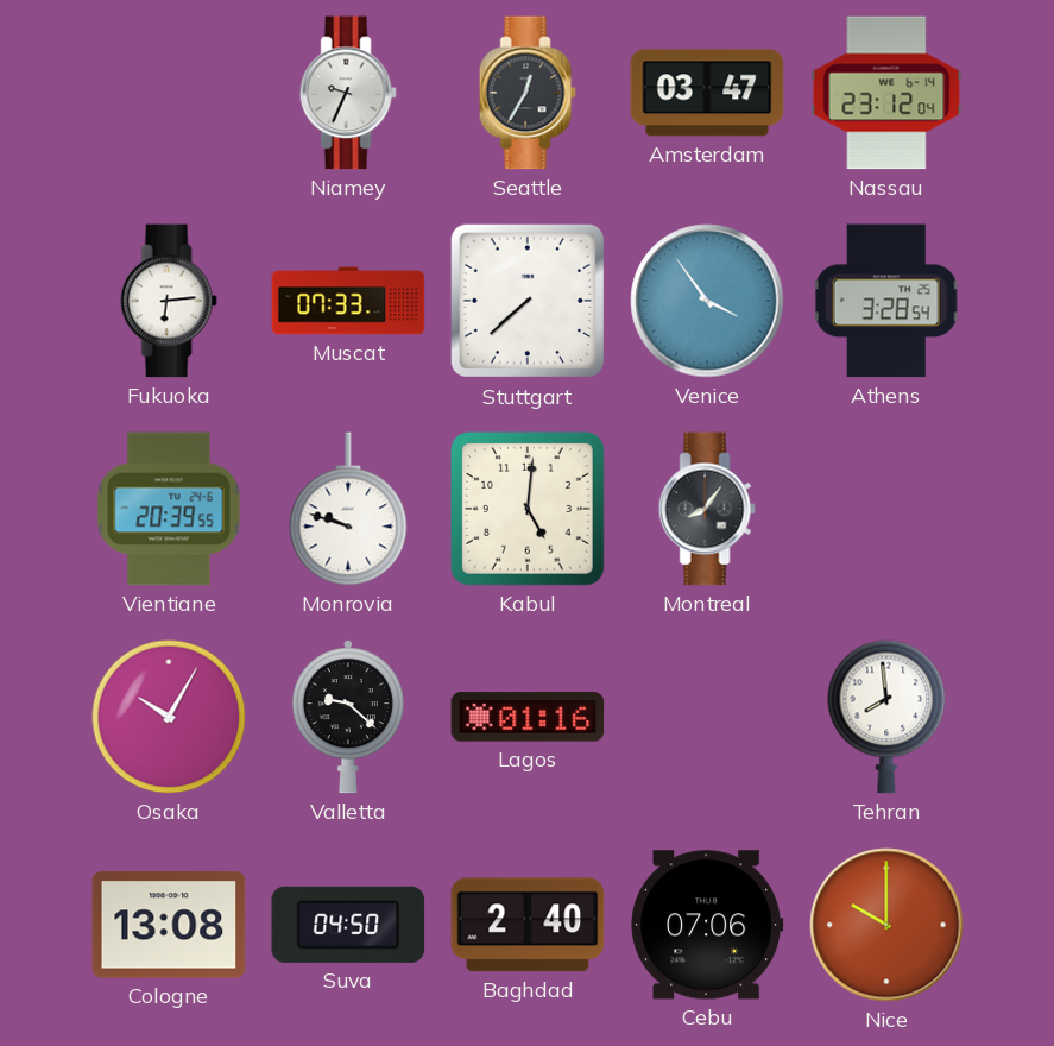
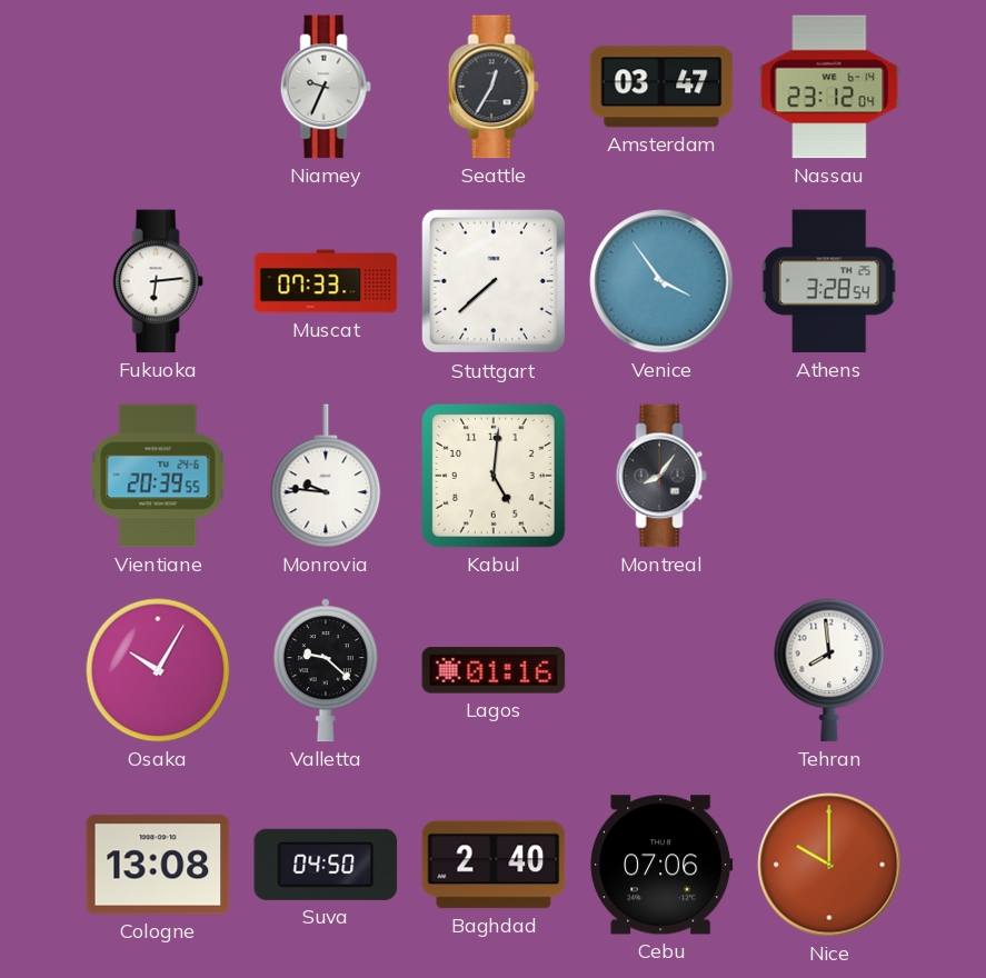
Monrovia: 9:48 -> 9:46 (326, 476)
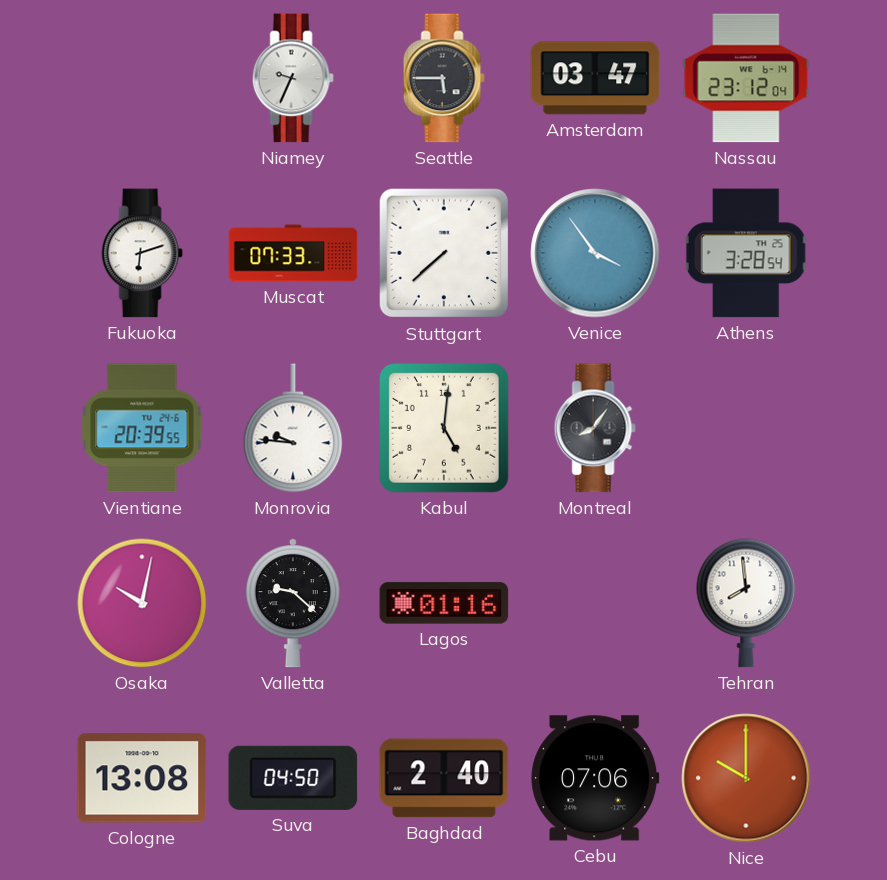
Seattle: 12:35 -> 5:45 (444, 78)
Fukuoka: 6:14 -> 6:12 (142, 253)
Osaka: 10:05 -> 10:02 (142, 603)
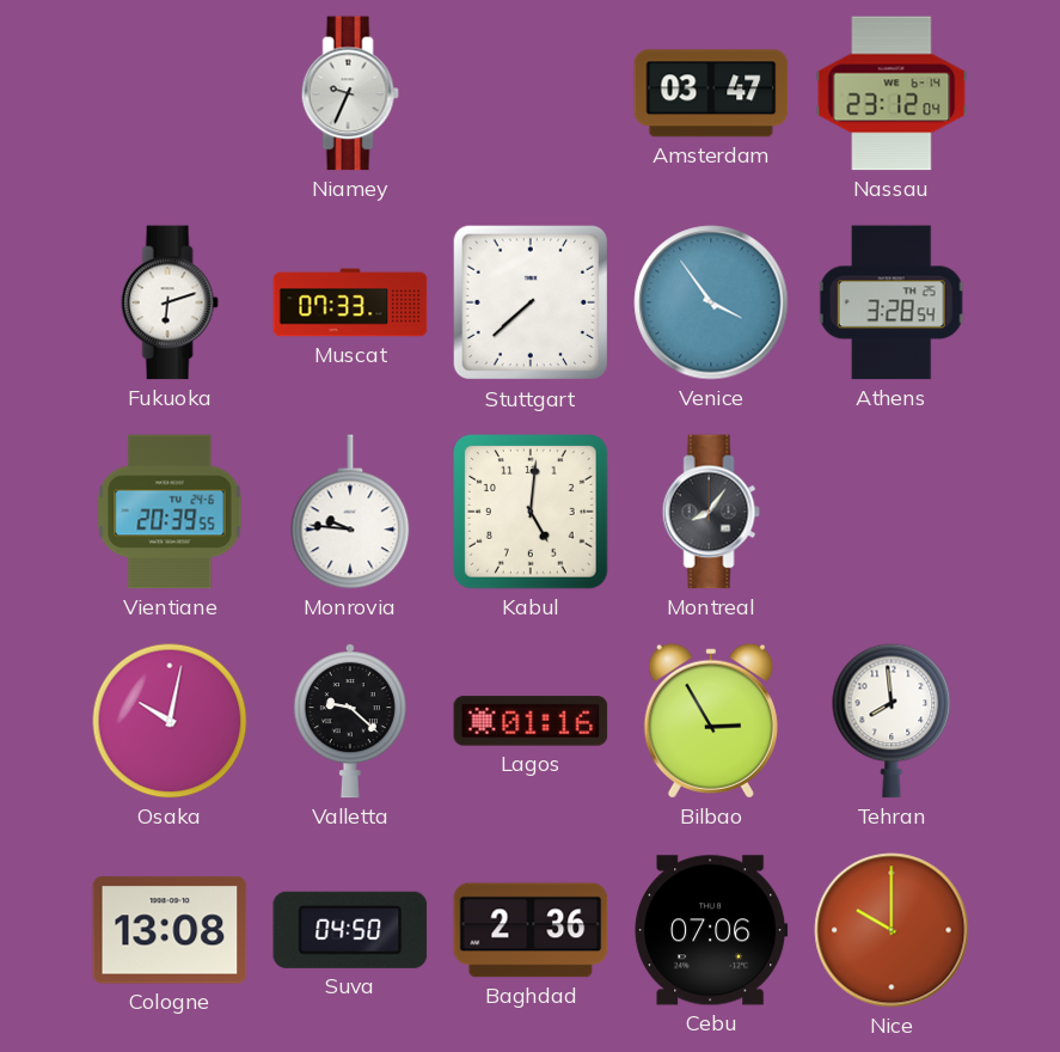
Seattle: 5:45 -> none (444, 78)
Bilbao: none -> 2:55 (711, 721)
Baghdad: 2:40 -> 2:36 (531, 930)
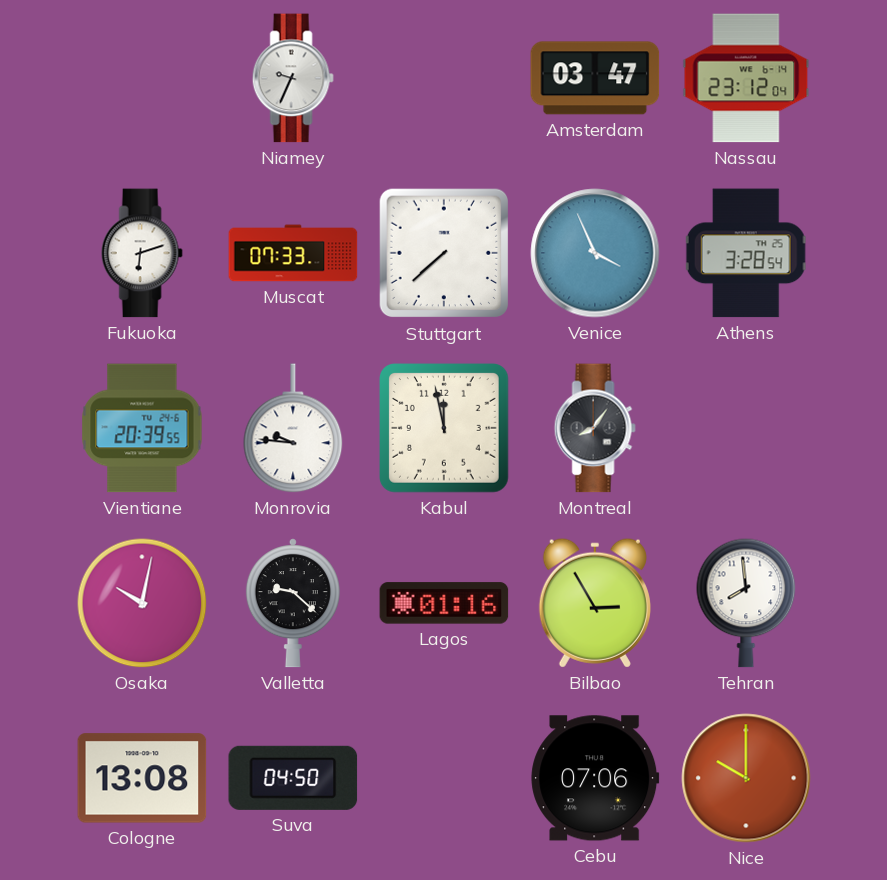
Venice: 3:54 -> 3:56 (595, 253)
Kabul: 5:01 -> 11:58 (445, 429)
Baghdad: 2:36 -> none (531, 930)
